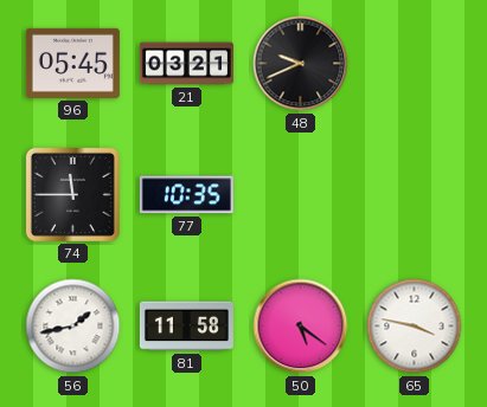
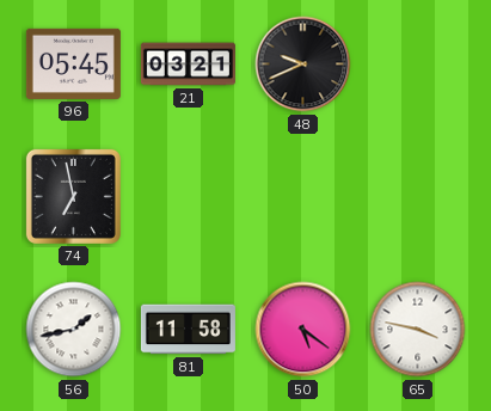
74: 11:45 -> 6:58 (73, 196)
77: 10:35 -> none (186, 195)
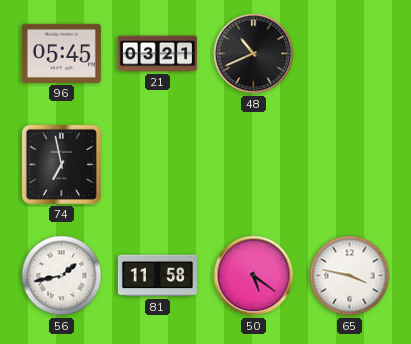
48: 9:41 -> 10:41 (254, 54)
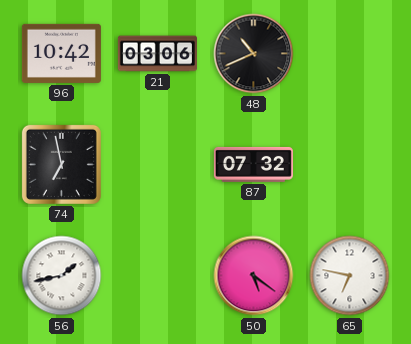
96: 05:45 -> 10:42 (61, 53)
21: 03:21 -> 03:06 (157, 54)
87: none -> 07:32 (253, 164)
81: 11:58 -> none (157, 276)
65: 3:47 -> 6:47 (350, 276)
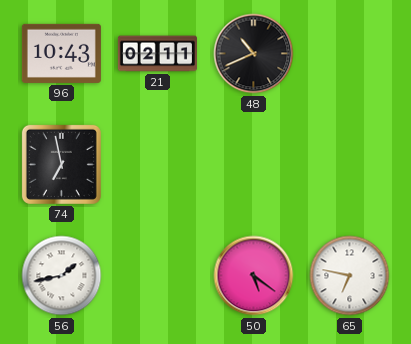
96: 10:42 -> 10:43 (61, 53)
21: 03:06 -> 02:11 (157, 54)
87: 07:32 -> none (253, 164)
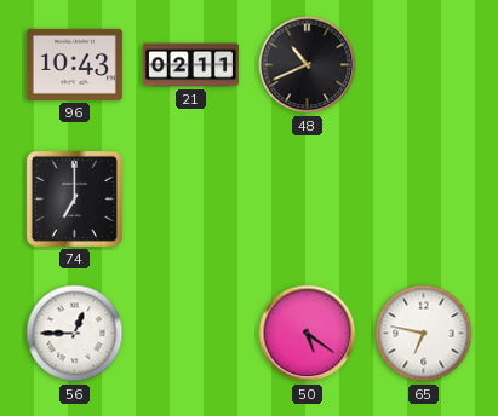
74: 6:58 -> 7:00 (74, 198)
56: 1:43 -> 12:45 (75, 334)
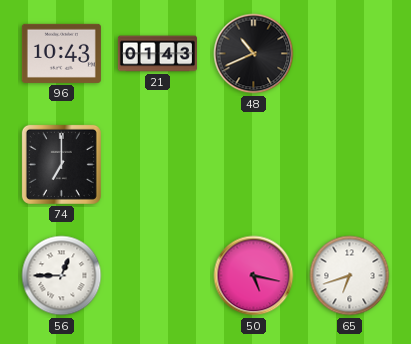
21: 02:11 -> 01:43 (157, 54)
50: 5:21 -> 5:17 (254, 276)
65: 6:47 -> 6:42 (350, 276)
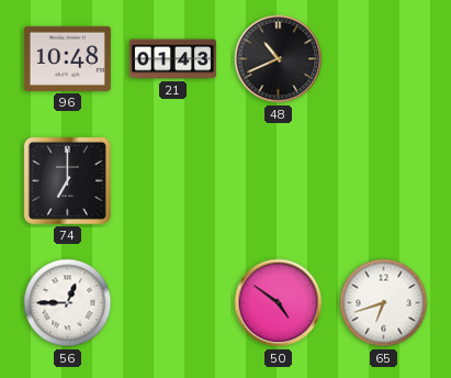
96: 10:43 -> 10:48 (67, 58)
50: 5:17 -> 4:51 (279, 303)
